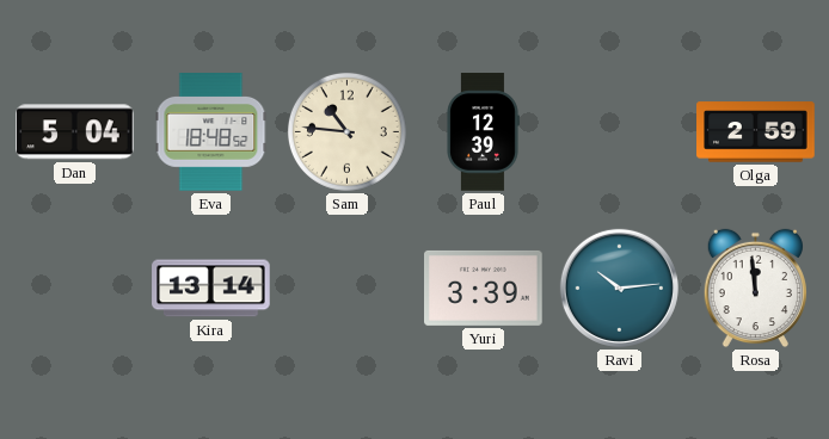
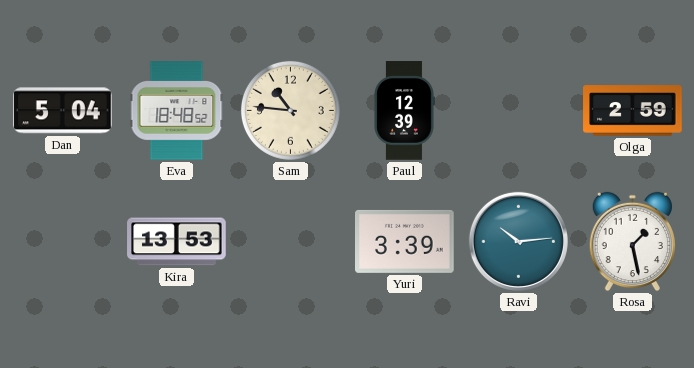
Kira: 13:14 -> 13:53 (177, 242)
Rosa: 11:59 -> 1:28 (632, 242)
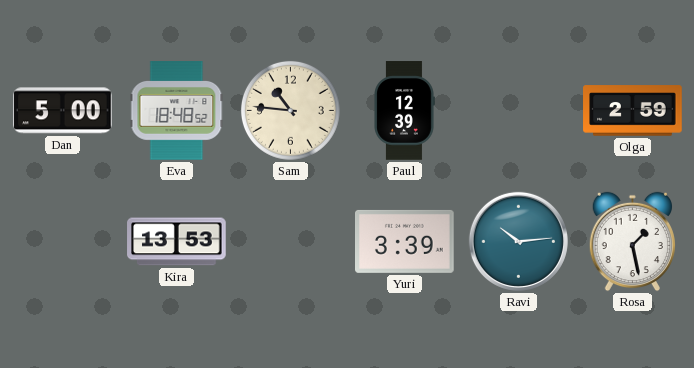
Dan: 5:04 -> 5:00 (63, 111)
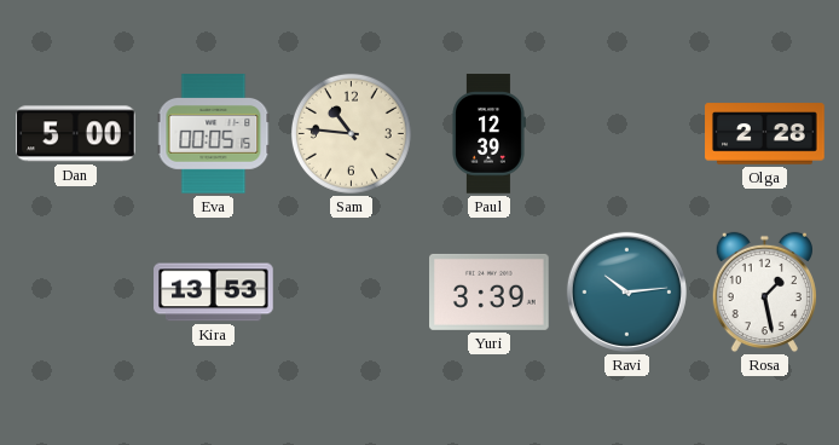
Eva: 18:48 -> 00:05 (214, 134)
Olga: 2:59 -> 2:28 (765, 134)
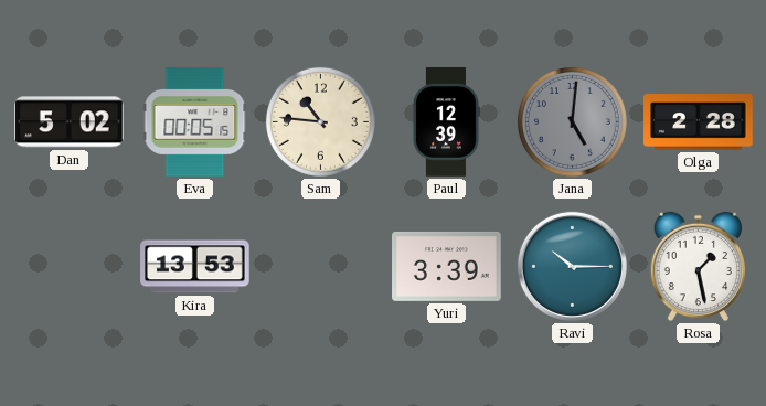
Dan: 5:00 -> 5:02 (70, 122)
Jana: none -> 5:01 (572, 121)
Ravi: 10:14 -> 10:15 (572, 266)
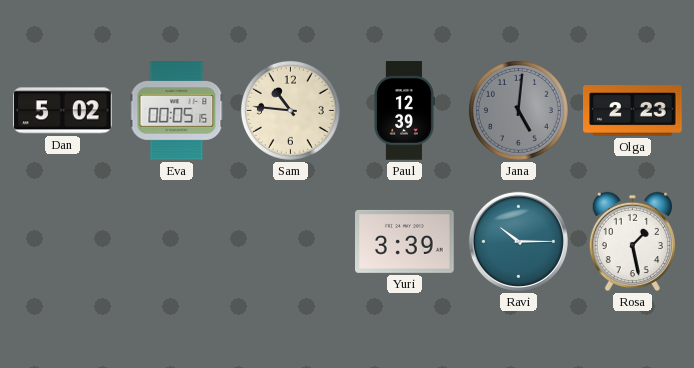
Olga: 2:28 -> 2:23 (633, 111)
Kira: 13:53 -> none (195, 267)
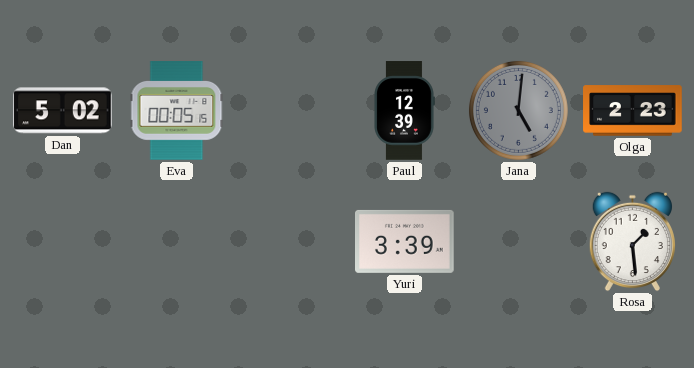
Sam: 10:46 -> none (290, 110)
Ravi: 10:15 -> none (518, 241)
Rosa: 1:28 -> 1:29 (632, 242)
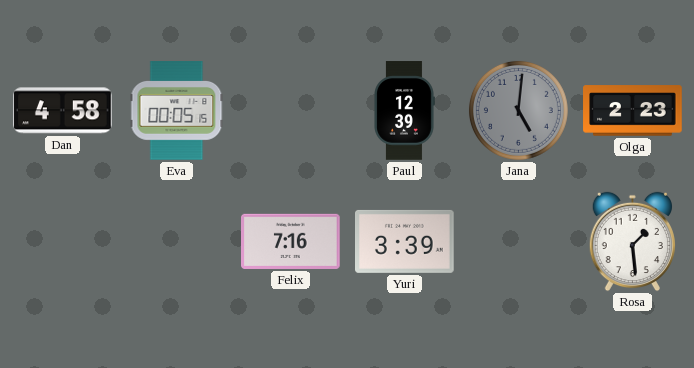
Dan: 5:02 -> 4:58 (63, 111)
Felix: none -> 7:16 (291, 241)
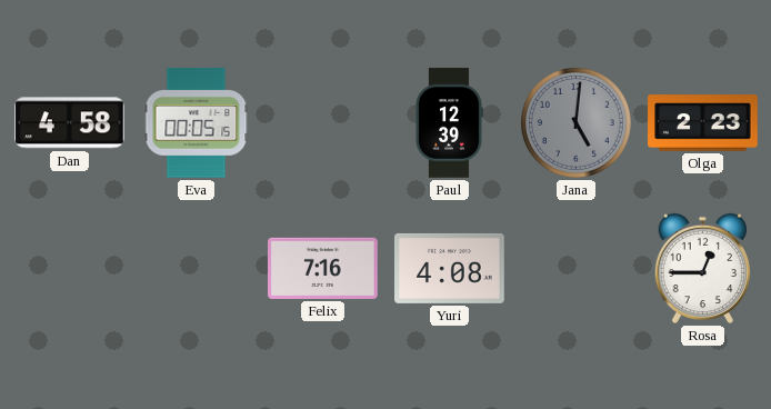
Yuri: 3:39 -> 4:08 (450, 268)
Rosa: 1:29 -> 12:45 (702, 269)
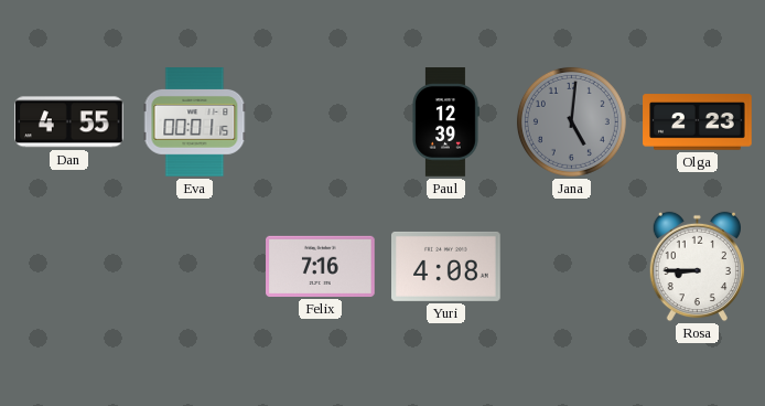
Dan: 4:58 -> 4:55 (69, 122)
Eva: 00:05 -> 00:01 (195, 122)
Rosa: 12:45 -> 8:45 (697, 267)
